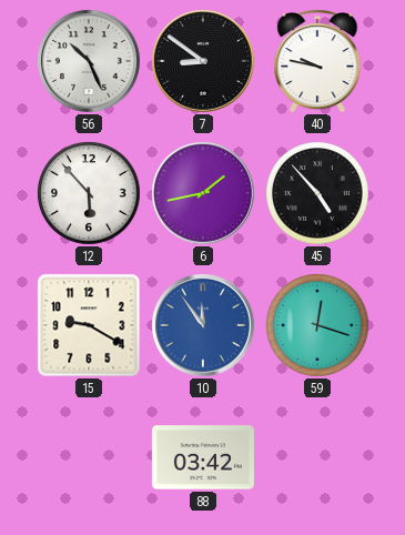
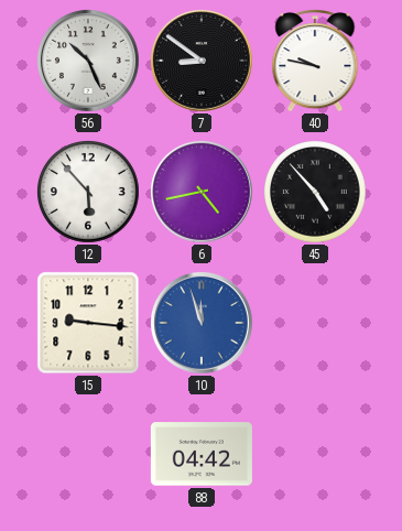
6: 1:43 -> 4:43 (202, 192)
15: 9:20 -> 9:16 (88, 323)
10: 11:54 -> 11:57 (202, 323)
59: 12:18 -> none (318, 326)
88: 03:42 -> 04:42 (202, 454)
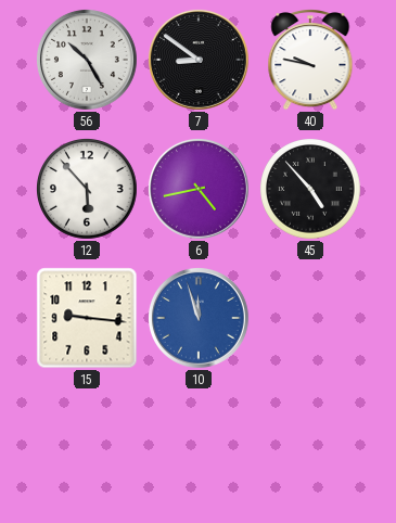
56: 10:26 -> 10:25 (87, 60)
88: 04:42 -> none (202, 454)
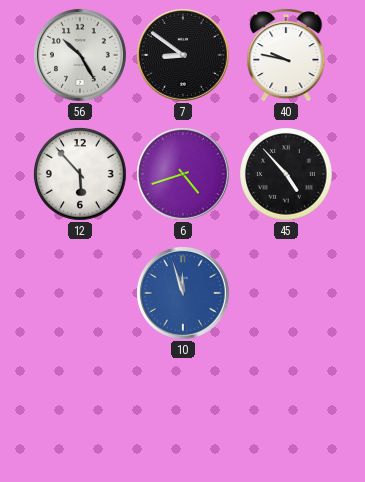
6: 4:43 -> 4:42 (183, 174)
15: 9:16 -> none (87, 318)
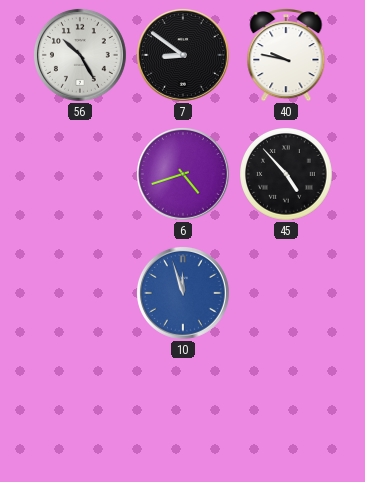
12: 5:53 -> none (81, 175)
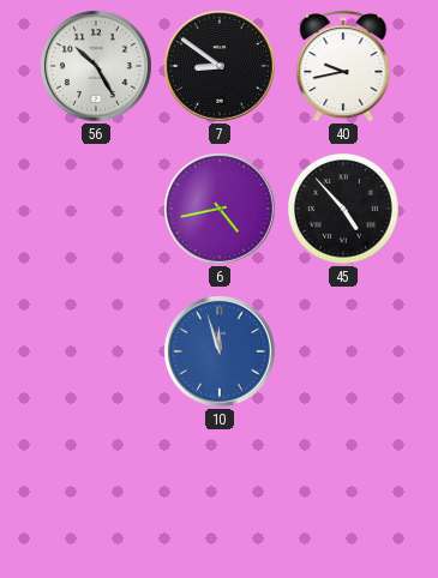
40: 9:47 -> 9:43 (343, 67)
6: 4:42 -> 4:43 (220, 209)
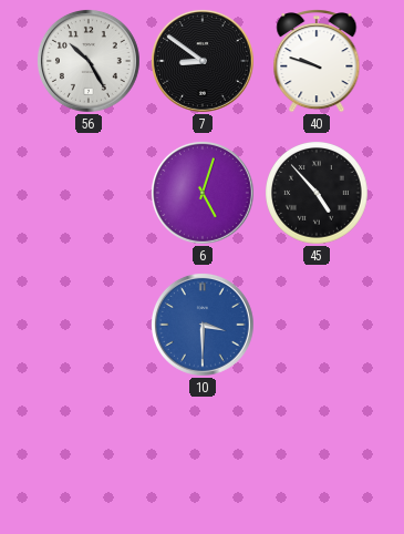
40: 9:43 -> 9:48 (317, 62)
6: 4:43 -> 5:03 (203, 193)
10: 11:57 -> 3:30 (203, 325)
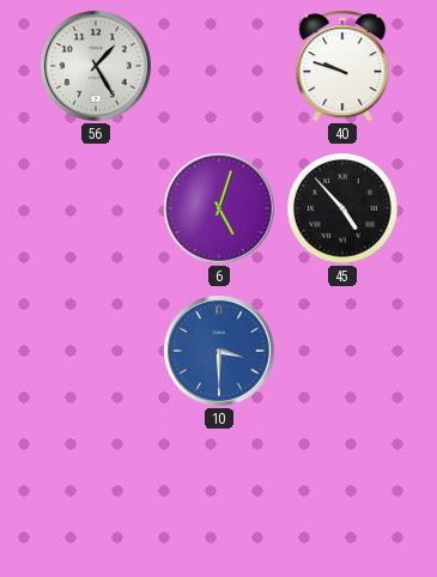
56: 10:25 -> 1:25 (96, 66)
7: 8:51 -> none (203, 61)
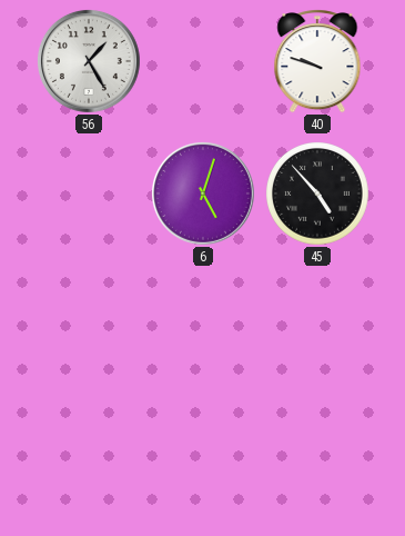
10: 3:30 -> none (219, 351)
